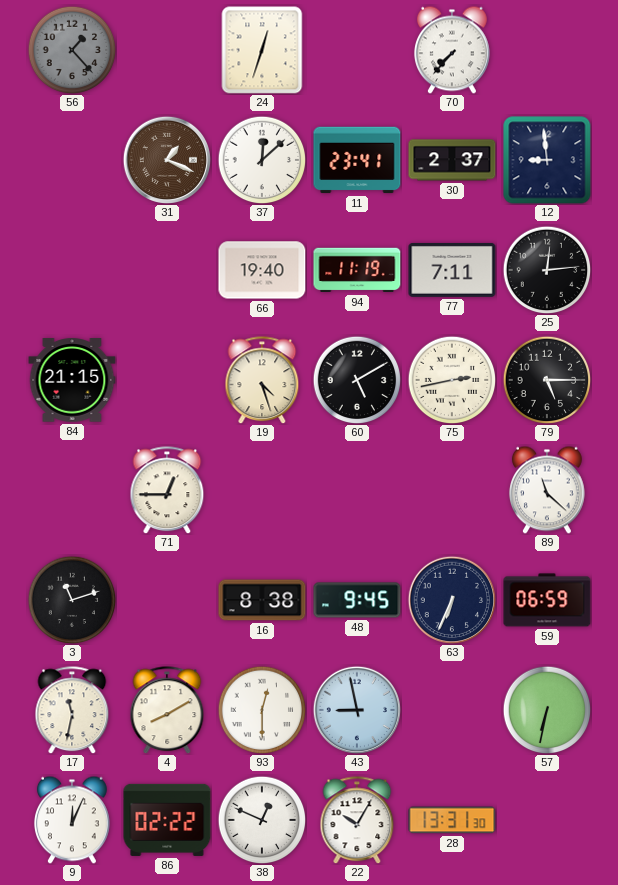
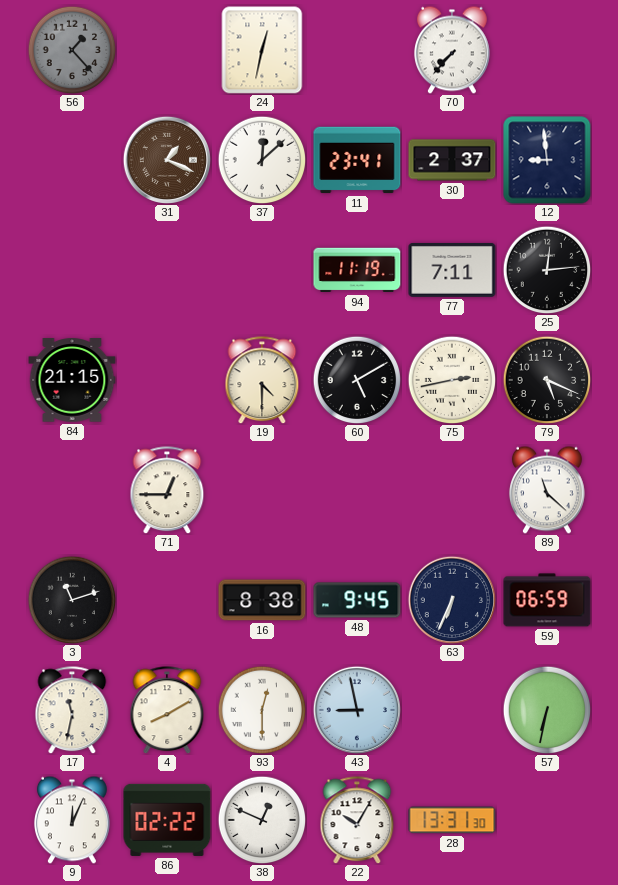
24: 12:33 -> 12:32 (262, 50)
66: 19:40 -> none (262, 270)
19: 4:27 -> 4:30 (262, 380)
79: 5:15 -> 5:19 (547, 380)
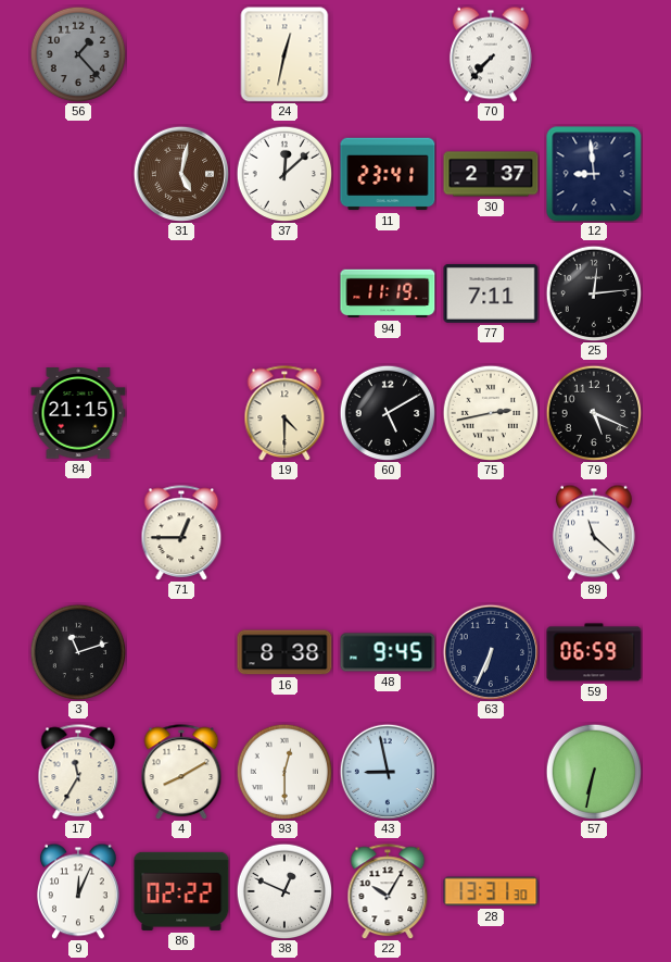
31: 1:19 -> 5:02 (180, 173)
17: 11:32 -> 11:35 (78, 772)
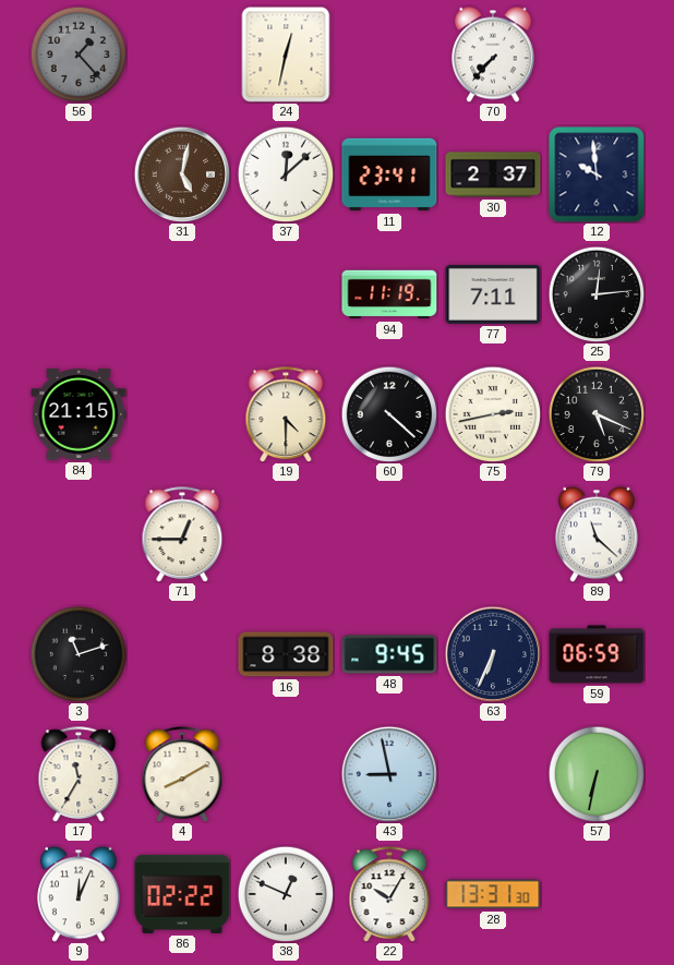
12: 8:59 -> 9:59 (597, 174)
60: 5:10 -> 4:22 (389, 414)
93: 12:30 -> none (284, 772)
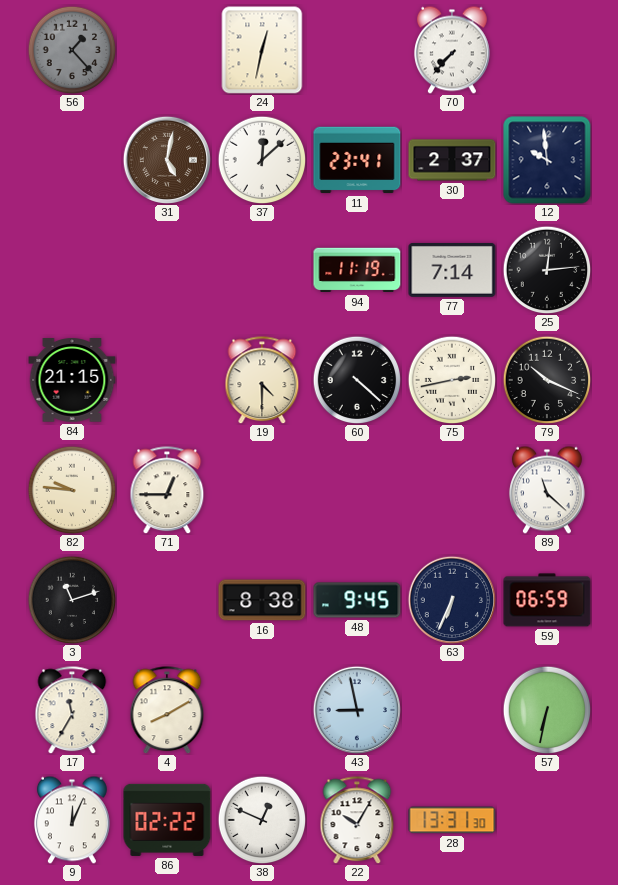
77: 7:11 -> 7:14 (452, 270)
79: 5:19 -> 10:19 (547, 380)
82: none -> 9:46 (72, 490)
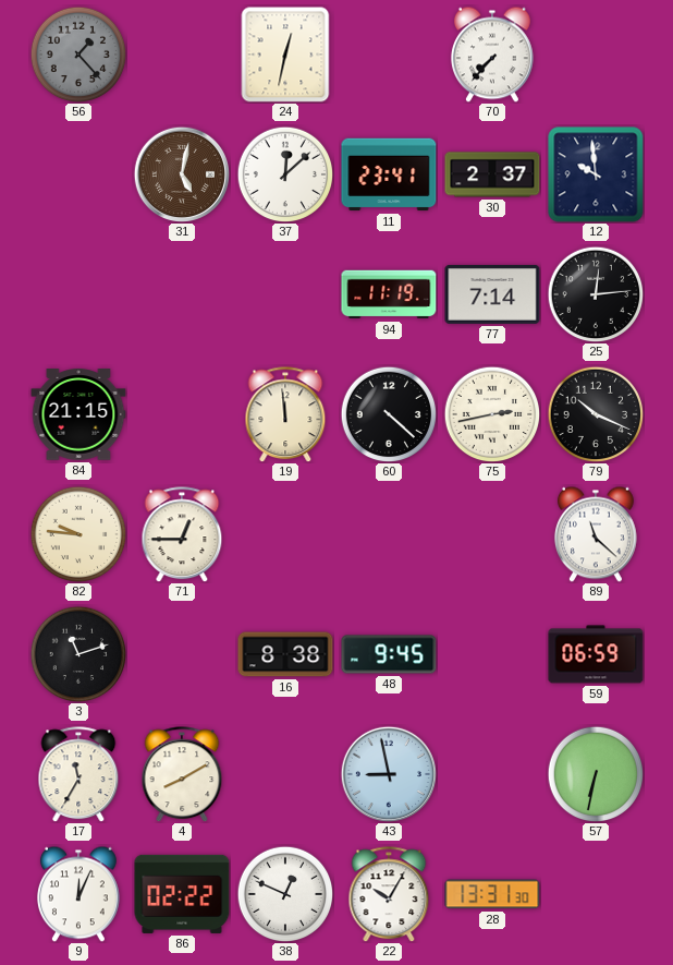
19: 4:30 -> 11:59 (285, 414)
63: 6:34 -> none (451, 599)
